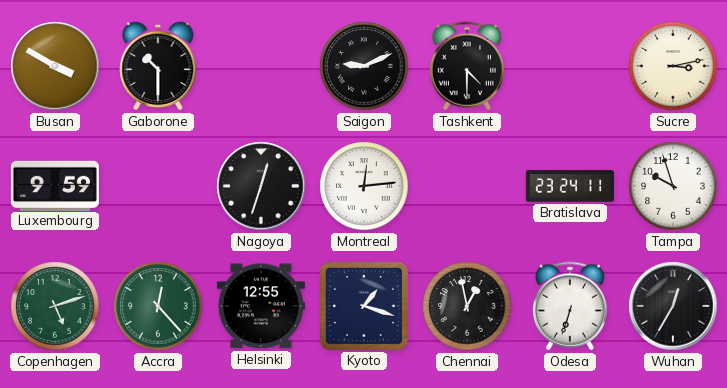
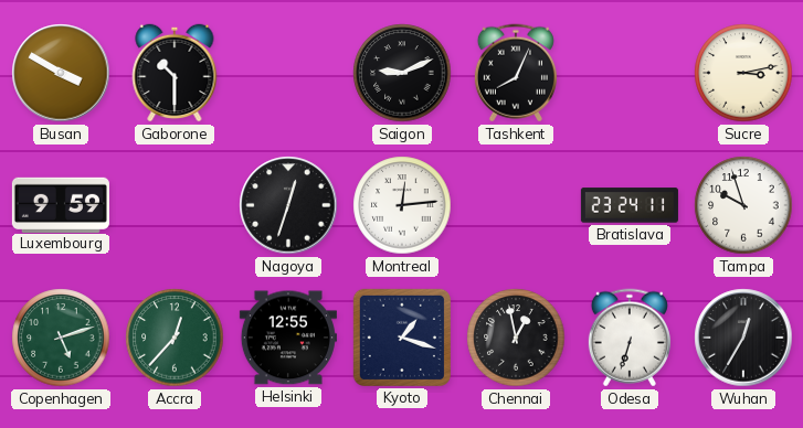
Tashkent: 4:30 -> 8:04 (516, 73)
Accra: 12:23 -> 12:37 (175, 338)
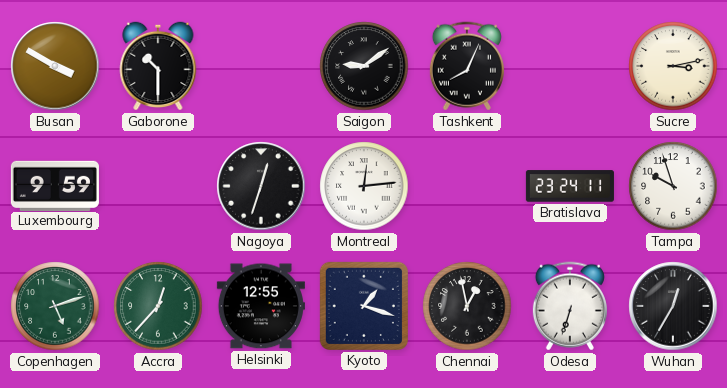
Saigon: 9:11 -> 9:09 (364, 66)
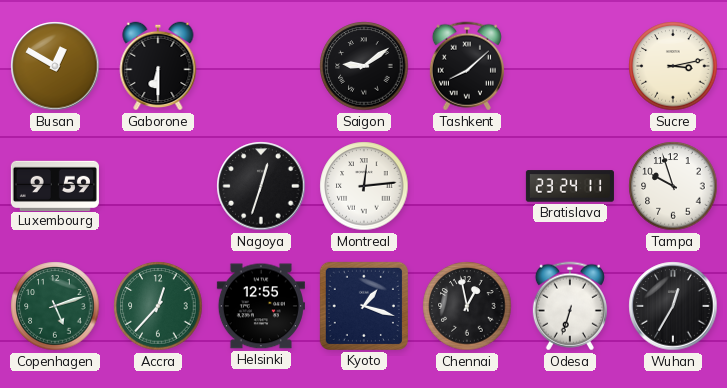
Busan: 3:50 -> 12:50 (55, 66)
Gaborone: 10:30 -> 6:30 (158, 66)
Tashkent: 8:04 -> 8:08 (467, 66)
